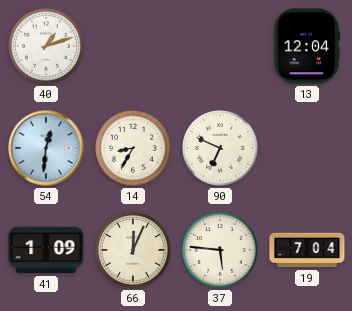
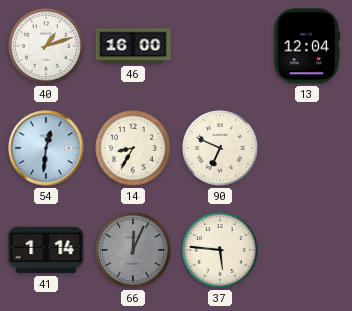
46: none -> 16:00 (133, 46)
41: 1:09 -> 1:14 (46, 250)
66 dial: cream -> grey (133, 250)
19: 7:04 -> none (307, 250)
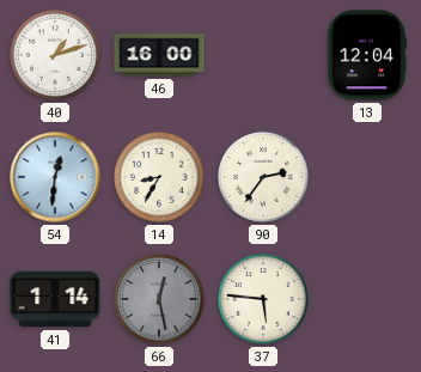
90: 6:49 -> 2:36 (263, 177)
66: 12:04 -> 12:28 (159, 299)
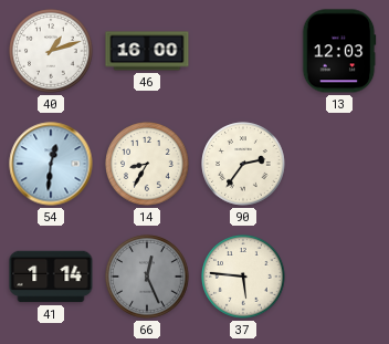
13: 12:04 -> 12:03 (339, 51)
66: 12:28 -> 12:26 (147, 277)
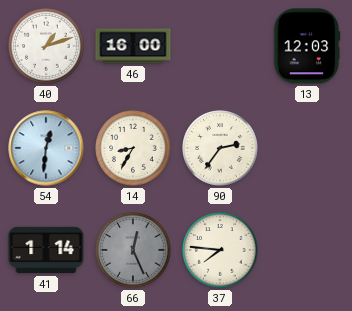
37: 5:46 -> 7:46 (220, 250)
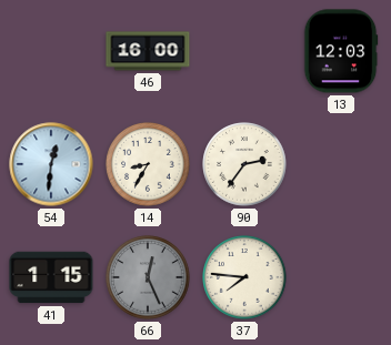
40: 1:12 -> none (46, 46)
41: 1:14 -> 1:15 (51, 277)
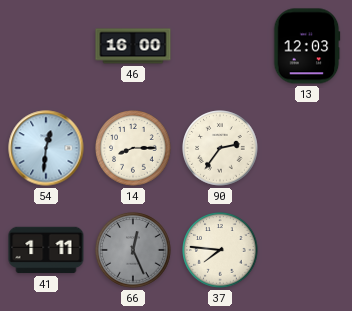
14: 8:35 -> 8:15 (133, 148)
41: 1:15 -> 1:11 (46, 250)
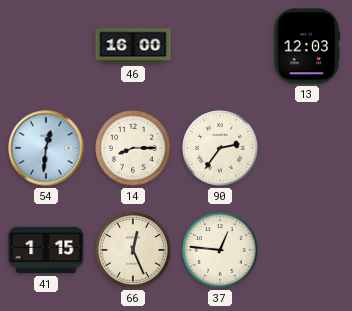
41: 1:11 -> 1:15 (46, 250)
66 dial: grey -> cream (133, 250)
37: 7:46 -> 12:46 (220, 250)
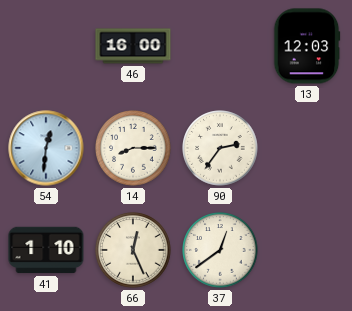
41: 1:15 -> 1:10 (46, 250)
37: 12:46 -> 12:39 (220, 250)
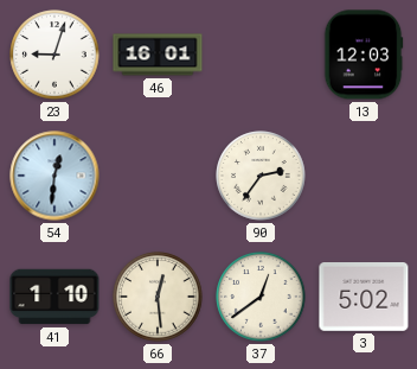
23: none -> 9:03 (54, 55)
46: 16:00 -> 16:01 (158, 55)
14: 8:15 -> none (133, 148)
66: 12:26 -> 12:29 (158, 297)
3: none -> 5:02 (364, 298)
